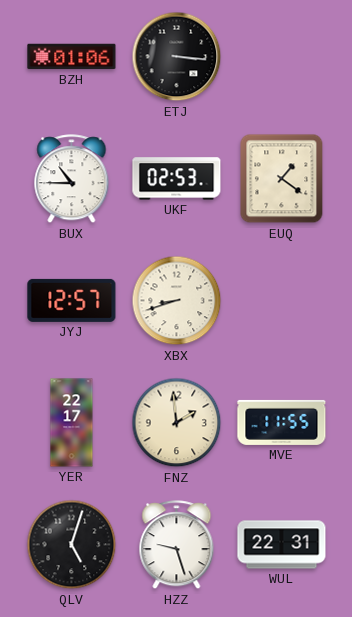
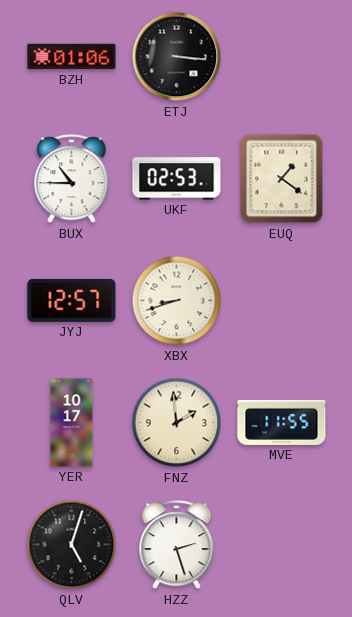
YER: 22:17 -> 10:17 (72, 423)
HZZ: 9:27 -> 2:27 (177, 545)
WUL: 22:31 -> none (282, 545)
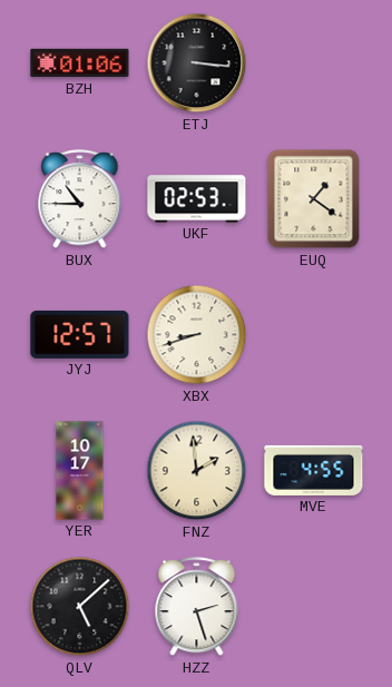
MVE: 11:55 -> 4:55 (314, 470)
QLV: 5:03 -> 5:08 (80, 607)
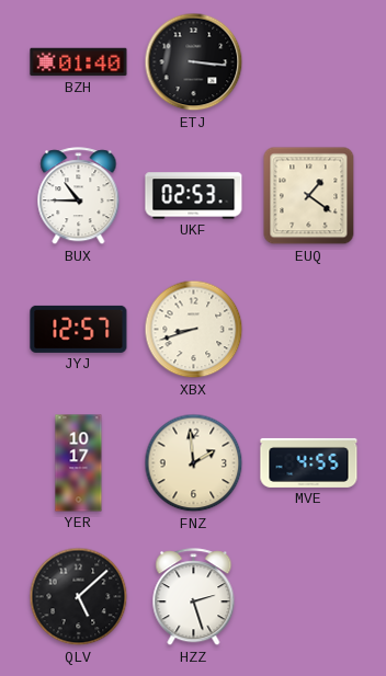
BZH: 01:06 -> 01:40 (79, 62)
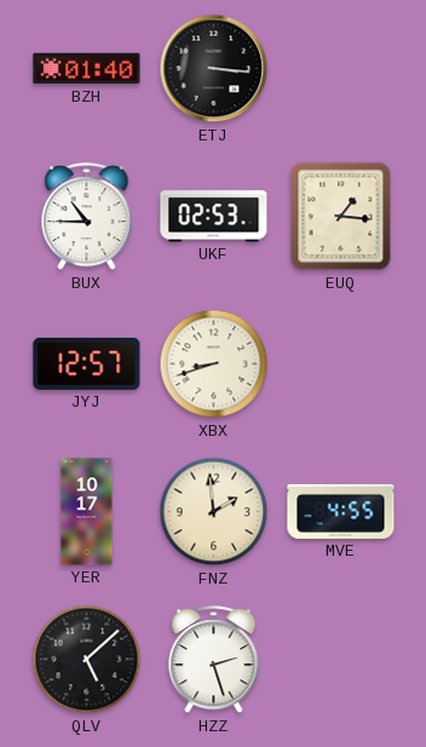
EUQ: 1:21 -> 1:16 (341, 217)
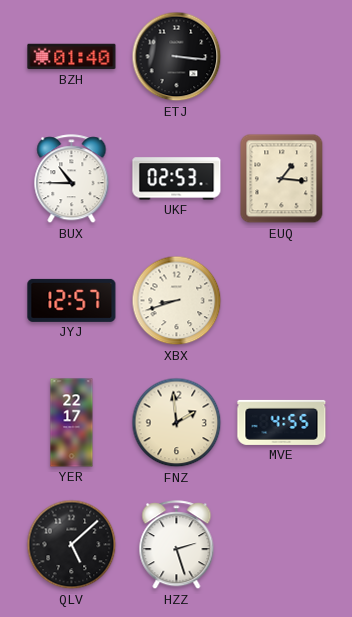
YER: 10:17 -> 22:17 (72, 423)
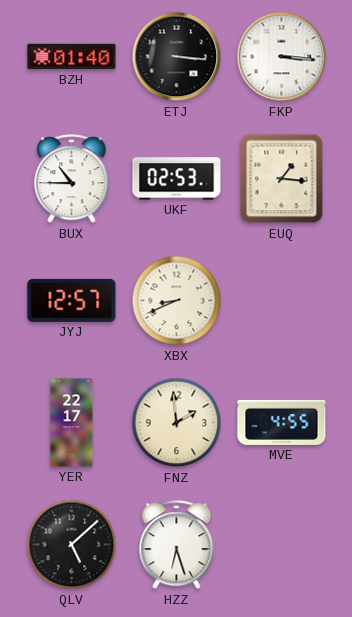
FKP: none -> 3:16 (282, 57)
XBX: 8:42 -> 8:41 (177, 301)
HZZ: 2:27 -> 6:27 (177, 545)
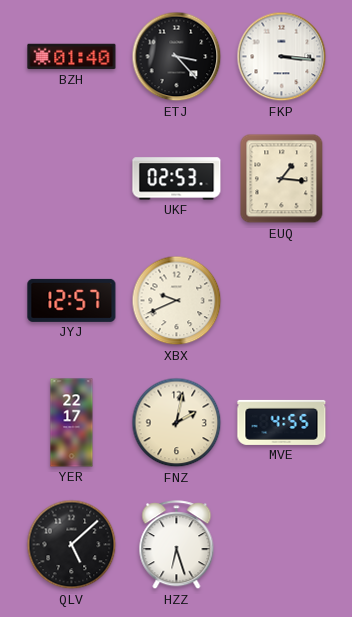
ETJ: 3:16 -> 3:23 (177, 57)
BUX: 10:45 -> none (72, 179)
XBX: 8:41 -> 9:41 (177, 301)
FNZ: 1:59 -> 2:02 (177, 423)
